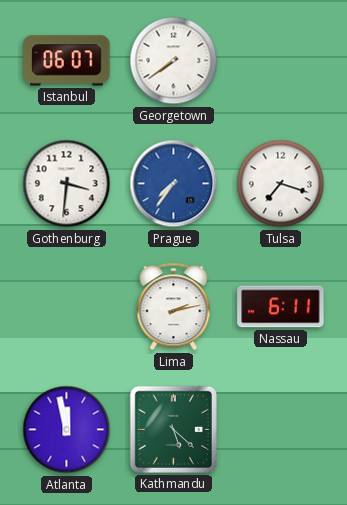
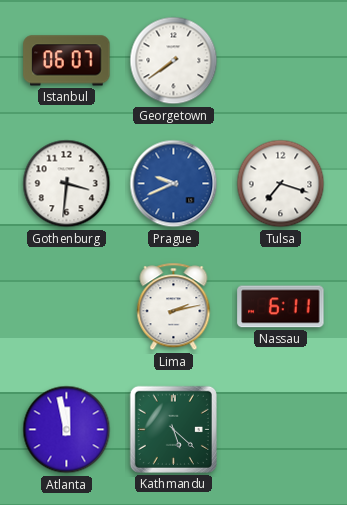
Prague: 7:36 -> 9:41 (174, 184)
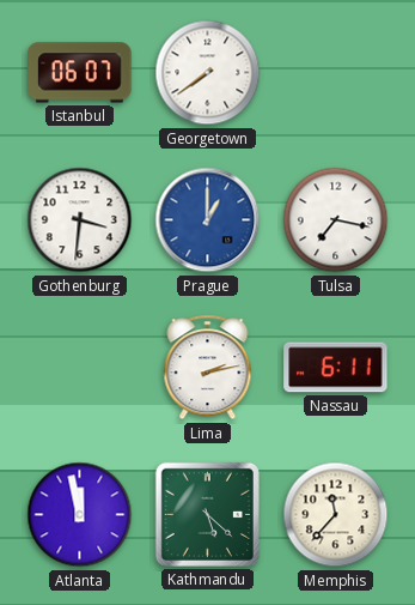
Prague: 9:41 -> 1:00 (208, 220)
Tulsa: 7:18 -> 7:17 (336, 220)
Memphis: none -> 11:37 (336, 515)
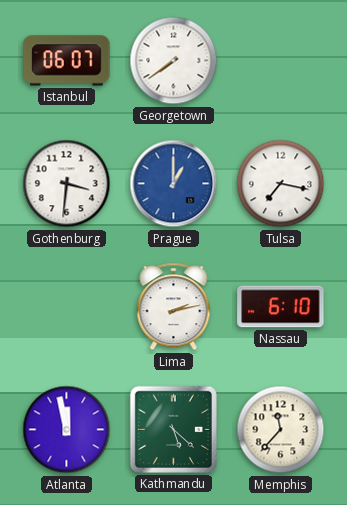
Nassau: 6:11 -> 6:10 (281, 307)
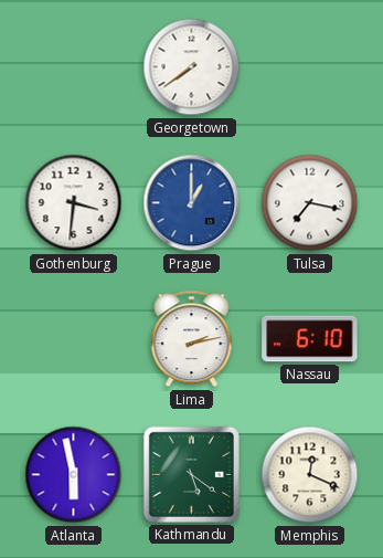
Istanbul: 06:07 -> none (67, 61)
Atlanta: 11:58 -> 5:58 (74, 475)
Kathmandu: 5:22 -> 5:21 (191, 474)
Memphis: 11:37 -> 12:19 (310, 475)
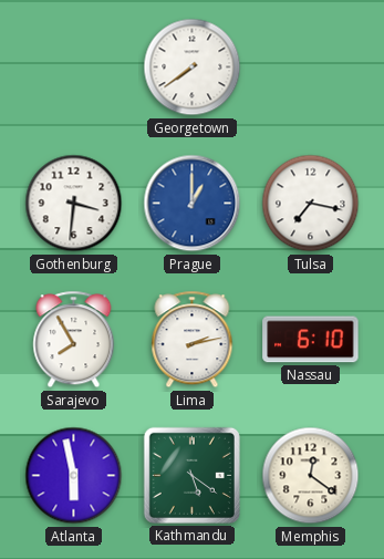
Sarajevo: none -> 7:55 (74, 340)
Memphis: 12:19 -> 12:21 (311, 476)
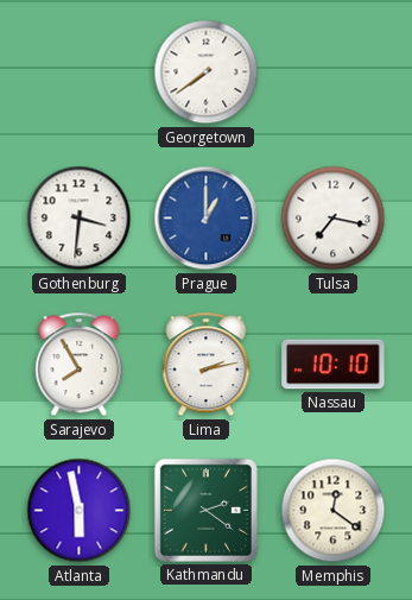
Nassau: 6:10 -> 10:10 (334, 365)
Kathmandu: 5:21 -> 2:21 (205, 510)
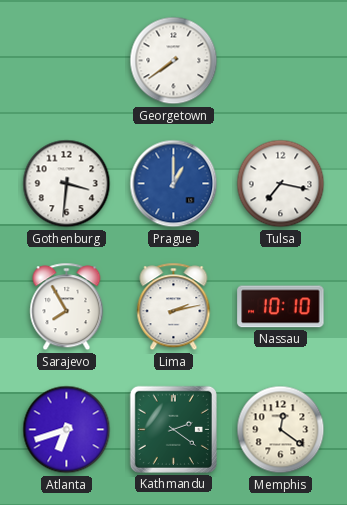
Atlanta: 5:58 -> 6:42 (67, 430)
